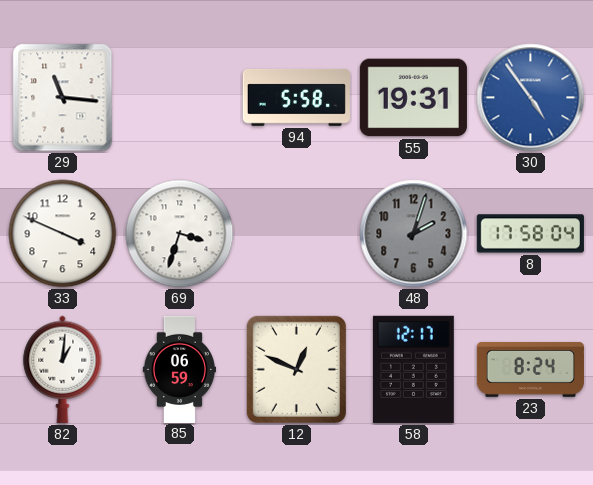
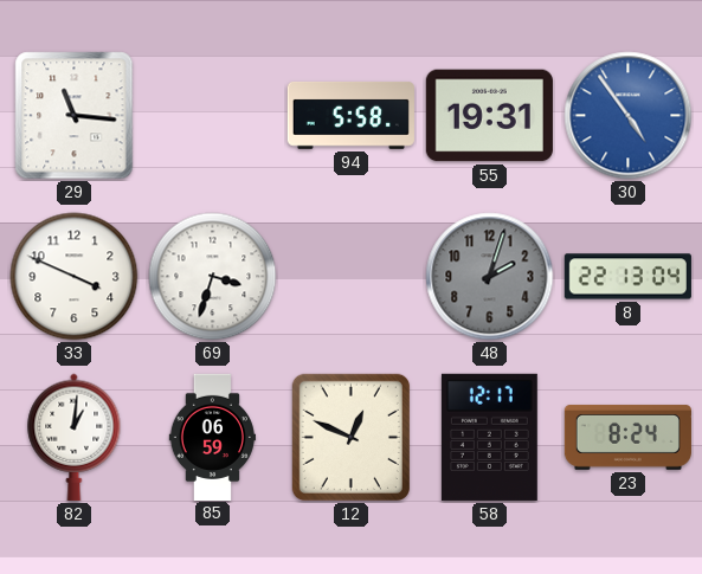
8: 17:58 -> 22:13 (627, 277)
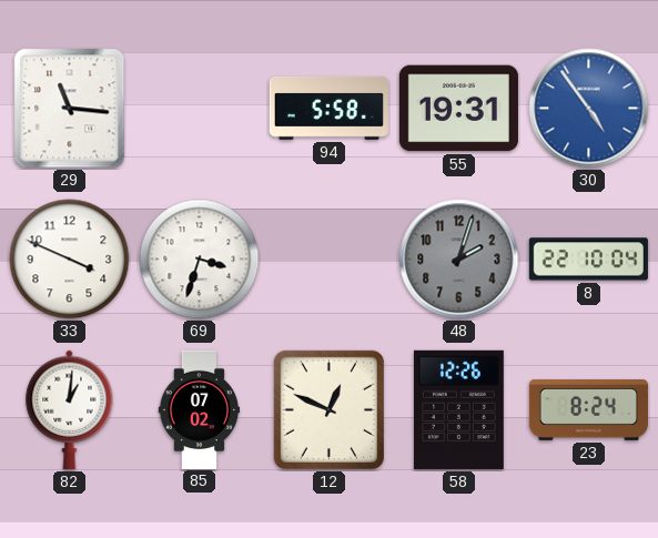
8: 22:13 -> 22:10 (588, 260)
85: 06:59 -> 07:02 (199, 409)
58: 12:17 -> 12:26 (458, 409)
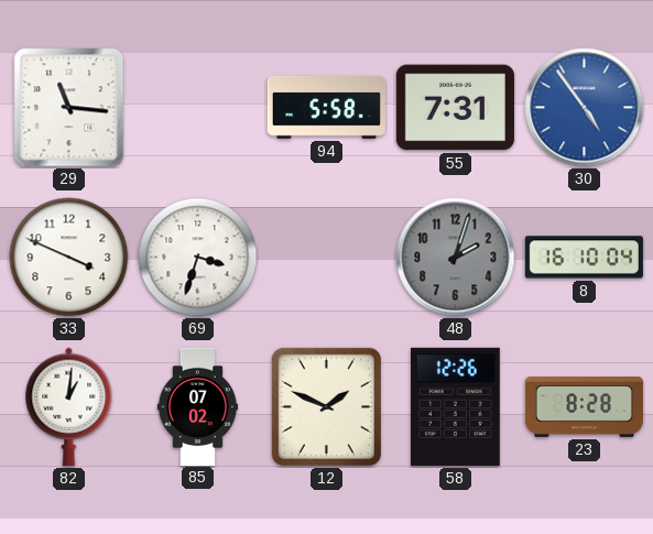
55: 19:31 -> 7:31 (455, 108)
8: 22:10 -> 16:10 (584, 258)
12: 12:49 -> 1:49 (326, 406)
23: 8:24 -> 8:28 (584, 407)
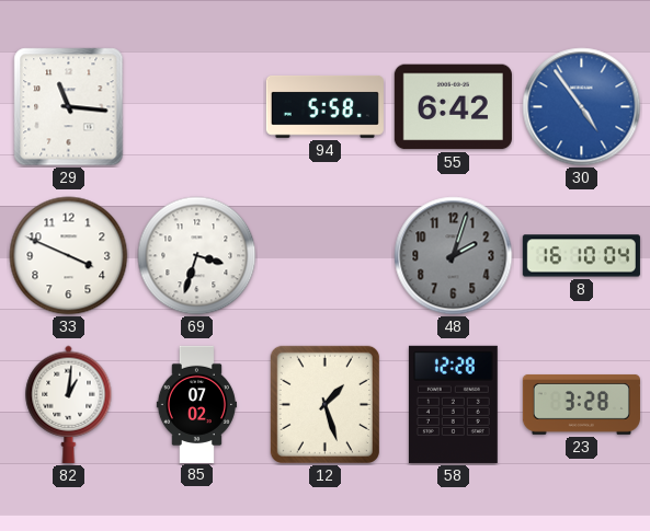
55: 7:31 -> 6:42 (453, 107)
12: 1:49 -> 1:27 (324, 404)
58: 12:26 -> 12:28 (453, 404)
23: 8:28 -> 3:28 (581, 405)
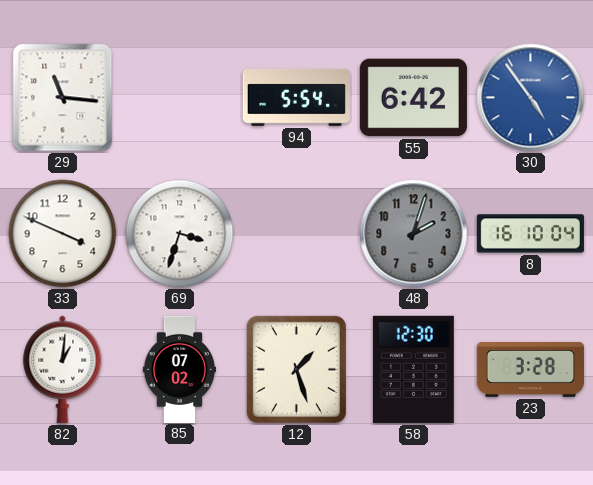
94: 5:58 -> 5:54 (296, 97)
58: 12:28 -> 12:30 (413, 369)
